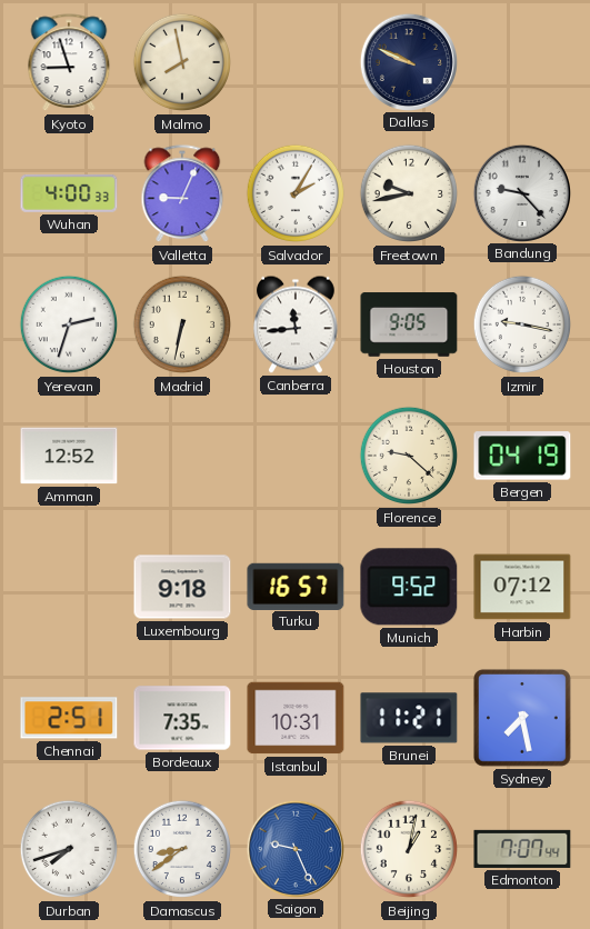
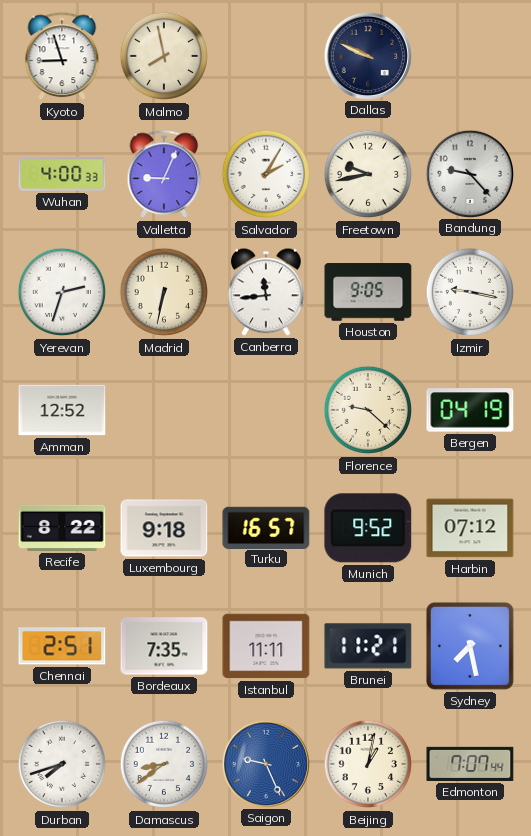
Recife: none -> 8:22 (62, 528)
Istanbul: 10:31 -> 11:11 (266, 646)
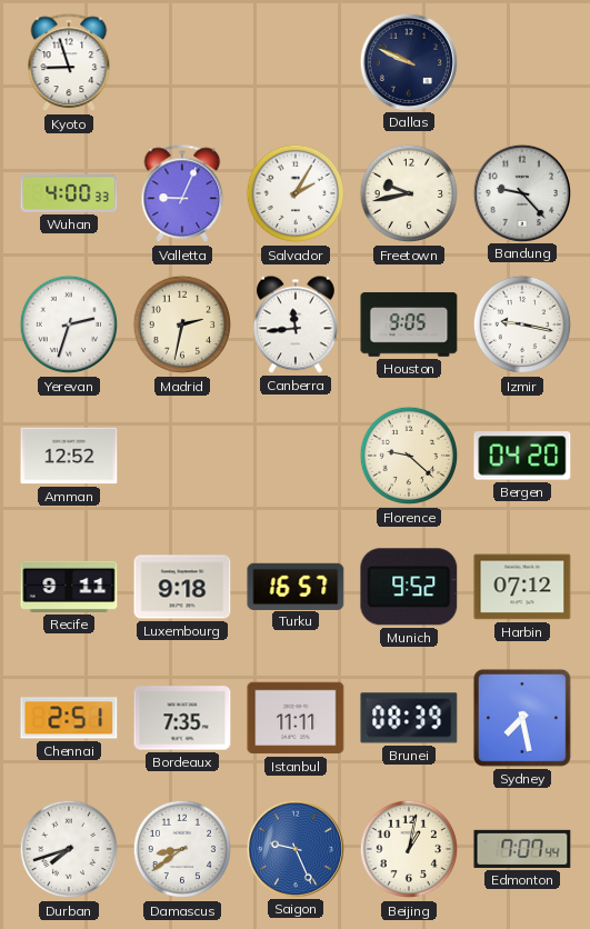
Malmo: 7:58 -> none (164, 56)
Madrid: 6:32 -> 2:32 (182, 324)
Bergen: 04:19 -> 04:20 (522, 456)
Recife: 8:22 -> 9:11 (69, 587)
Brunei: 11:21 -> 08:39 (409, 718)
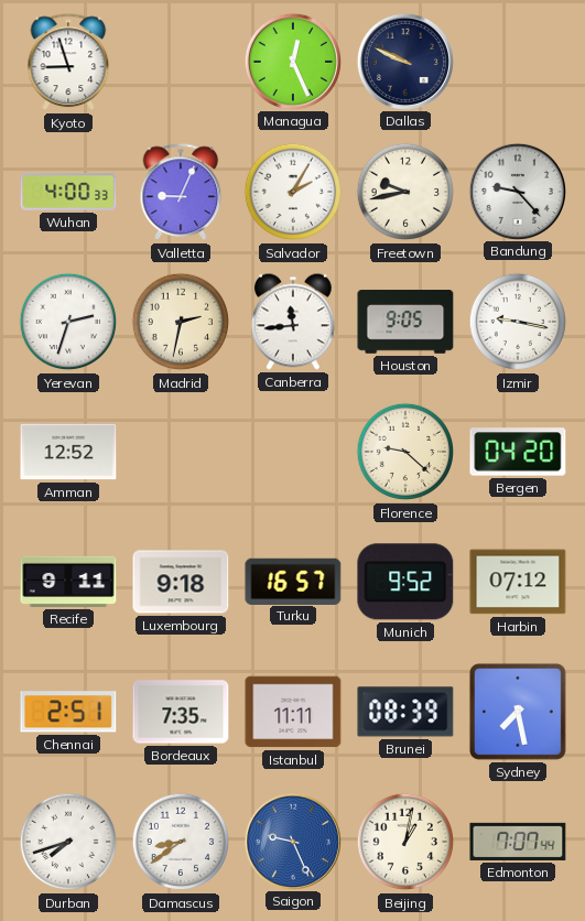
Managua: none -> 12:26 (292, 61)
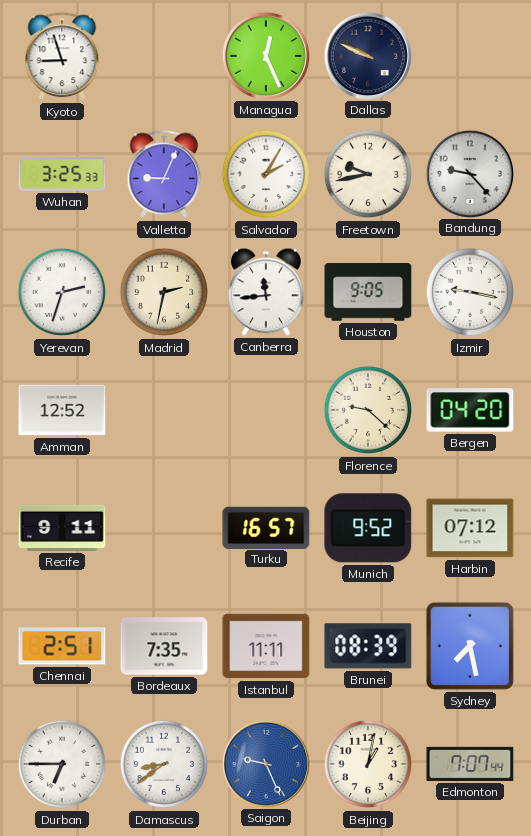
Wuhan: 4:00 -> 3:25 (62, 174)
Luxembourg: 9:18 -> none (181, 582)
Durban: 7:42 -> 6:45 (62, 764)
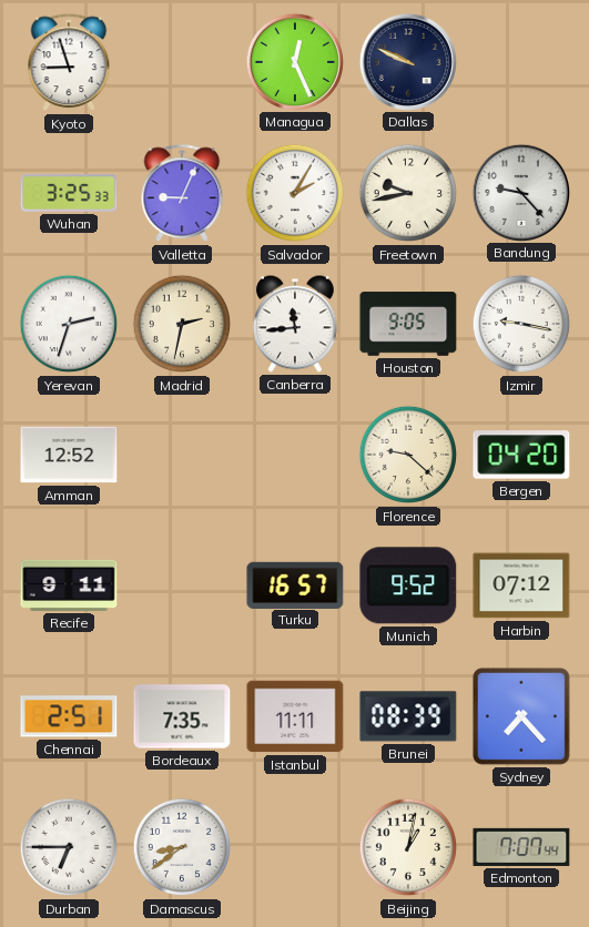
Sydney: 7:28 -> 7:23 (521, 716)
Saigon: 9:26 -> none (265, 763)
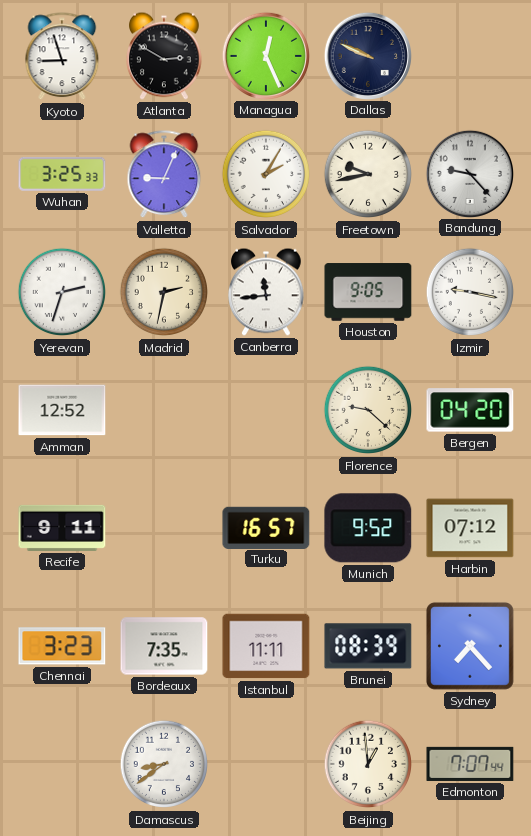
Atlanta: none -> 2:50 (165, 56)
Chennai: 2:51 -> 3:23 (62, 646)
Durban: 6:45 -> none (69, 847)
Beijing: 1:02 -> 12:59 (368, 764)
